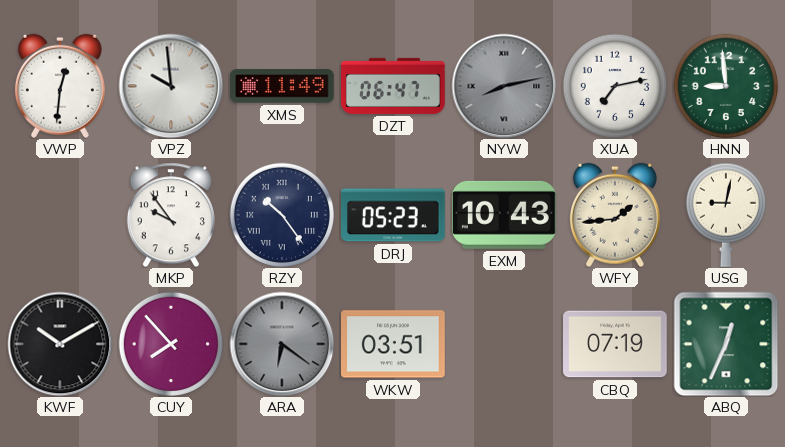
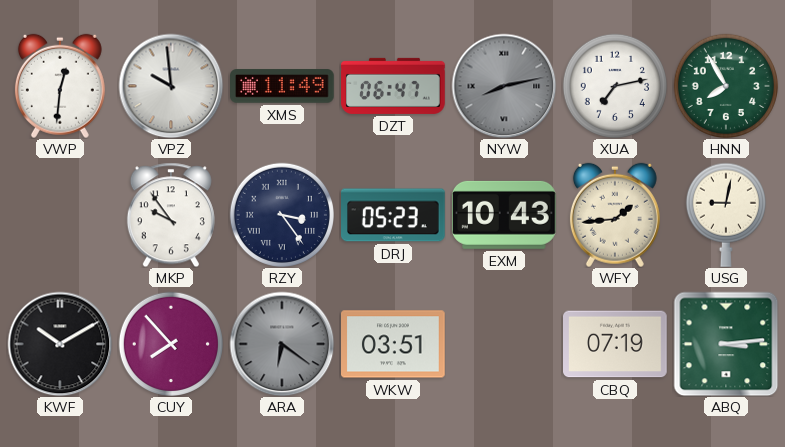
HNN: 8:59 -> 7:55 (725, 85)
RZY: 10:24 -> 3:24 (281, 214)
ABQ: 12:34 -> 3:14 (726, 344)
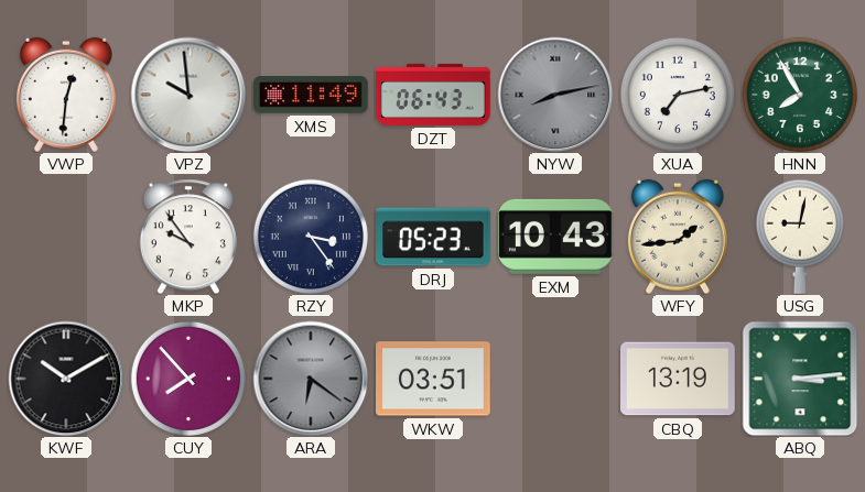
DZT: 06:47 -> 06:43 (433, 95)
CBQ: 07:19 -> 13:19 (679, 379)
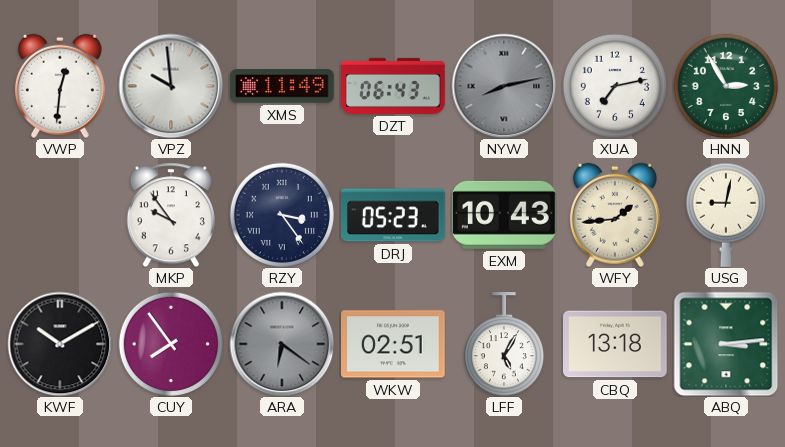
HNN: 7:55 -> 2:55 (725, 85)
CUY: 7:53 -> 7:54 (170, 343)
WKW: 03:51 -> 02:51 (394, 344)
LFF: none -> 5:05 (504, 344)
CBQ: 13:19 -> 13:18 (616, 344)
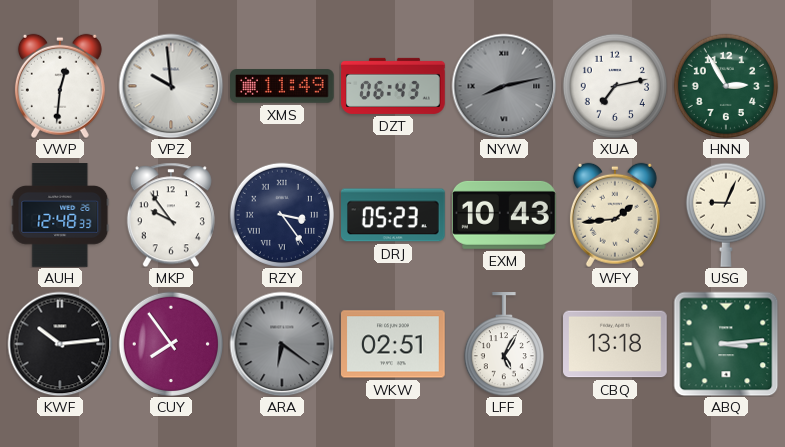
AUH: none -> 12:48 (60, 215)
USG: 9:02 -> 9:04 (726, 215)
KWF: 10:10 -> 10:14 (60, 344)
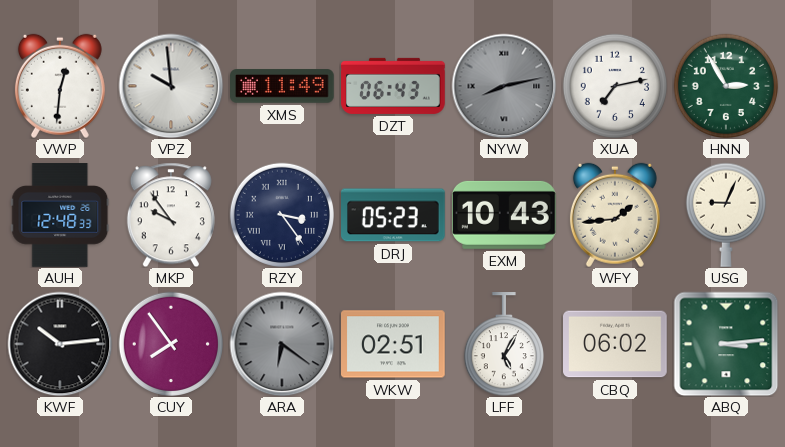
CBQ: 13:18 -> 06:02 (616, 344)
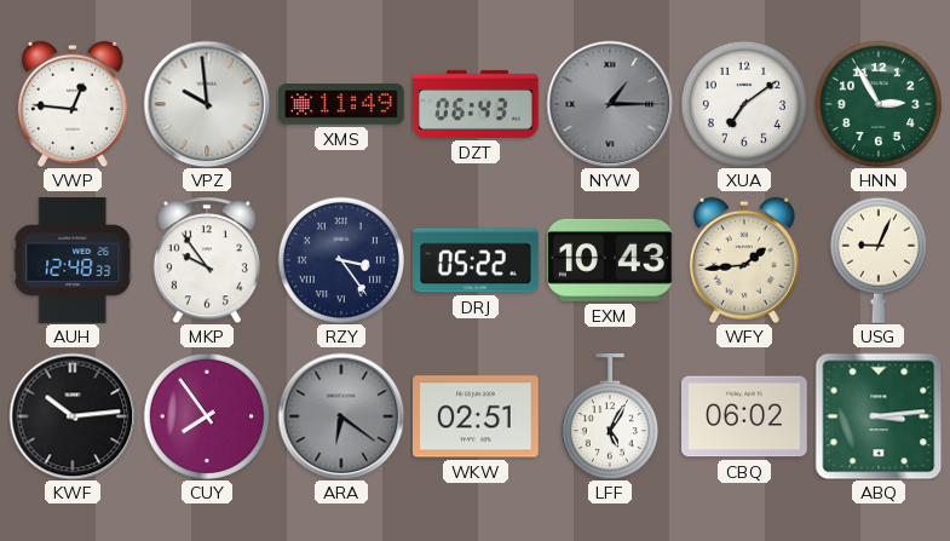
VWP: 12:31 -> 12:46 (73, 104)
NYW: 8:13 -> 1:15 (610, 104)
XUA: 7:13 -> 7:09 (743, 103)
DRJ: 05:23 -> 05:22 (477, 260)
